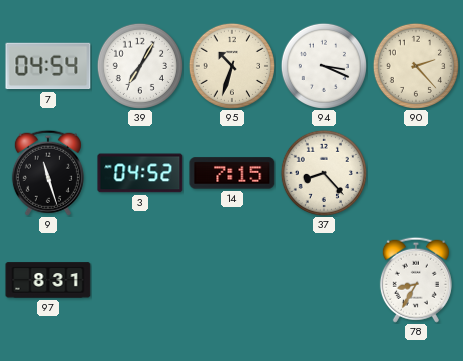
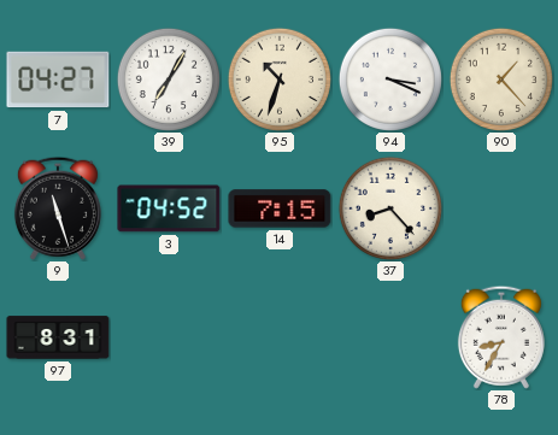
7: 04:54 -> 04:27 (58, 80)
90: 2:23 -> 1:23 (501, 80)
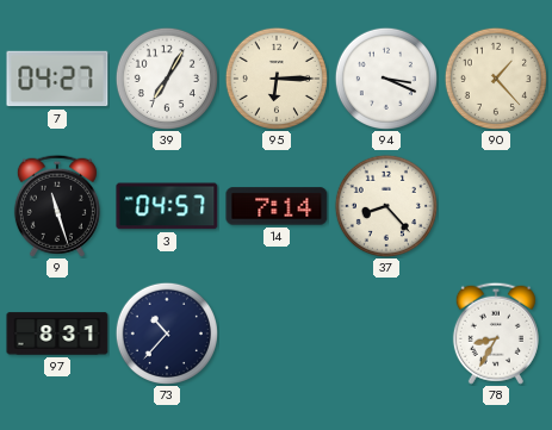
95: 10:33 -> 6:15 (277, 79)
3: 04:52 -> 04:57 (167, 206)
14: 7:15 -> 7:14 (277, 206)
73: none -> 10:37 (167, 334)
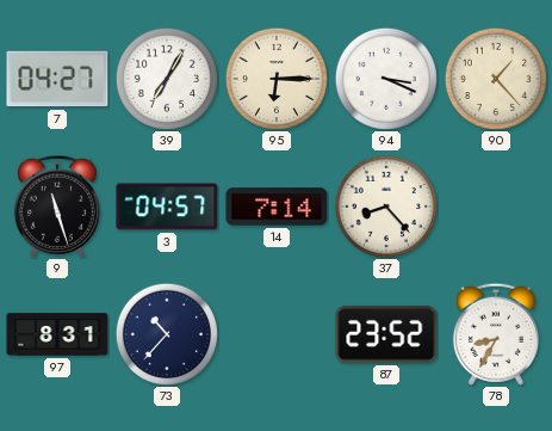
87: none -> 23:52 (386, 334)
